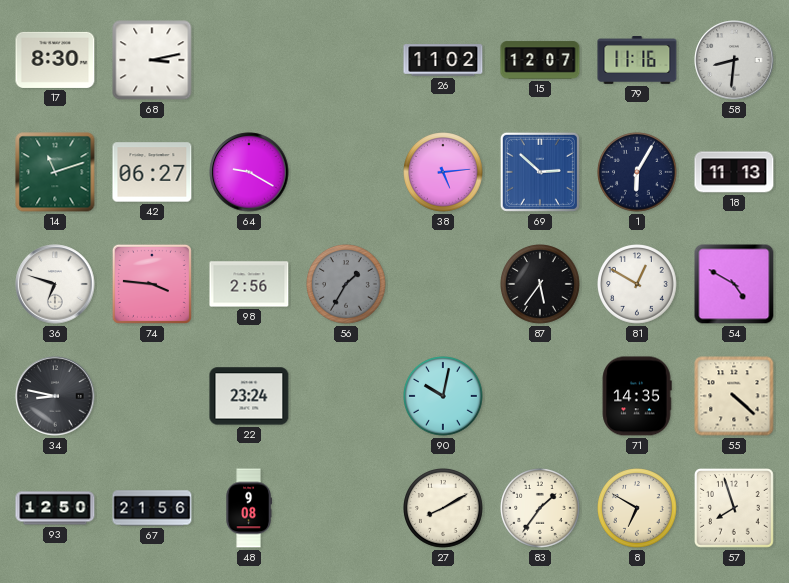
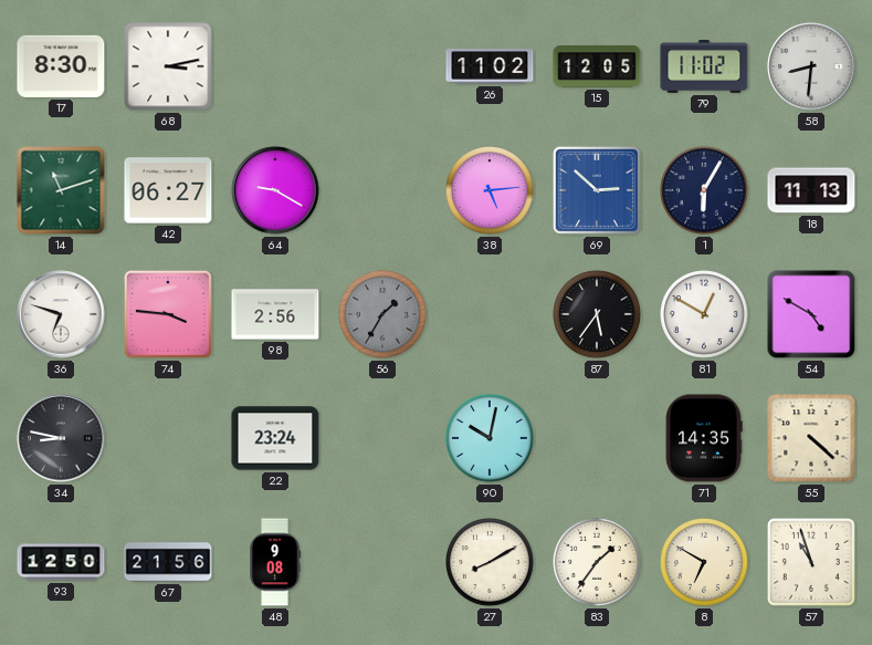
15: 12:07 -> 12:05 (597, 66)
79: 11:16 -> 11:02 (704, 67)
57: 7:57 -> 10:57 (812, 563)
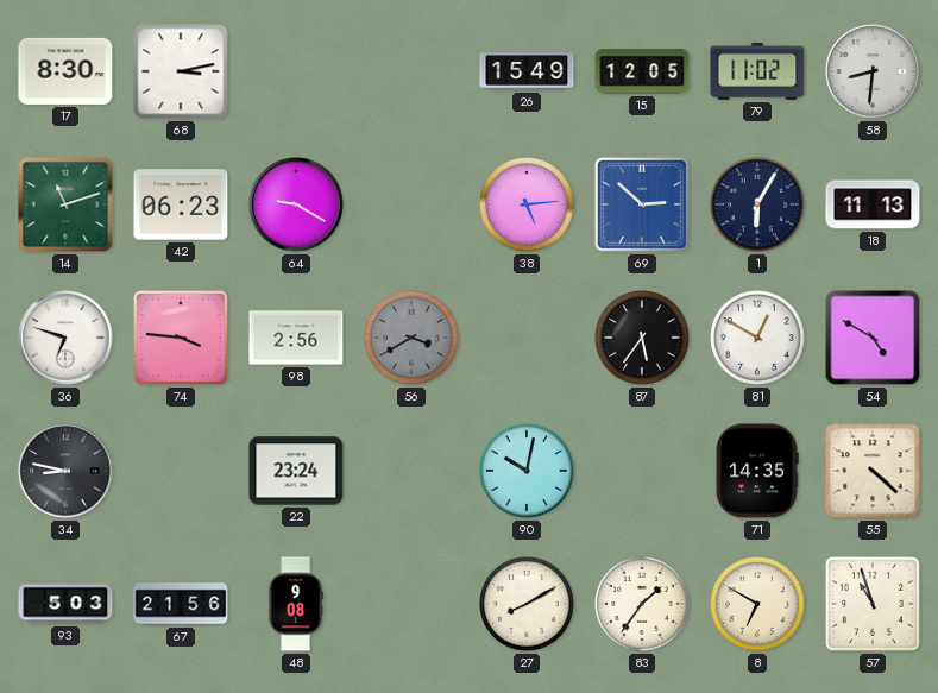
26: 11:02 -> 15:49 (527, 71)
42: 06:27 -> 06:23 (181, 204)
56: 1:35 -> 3:40 (413, 339)
93: 12:50 -> 5:03 (65, 604)
